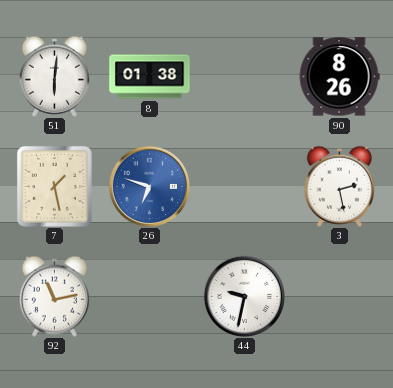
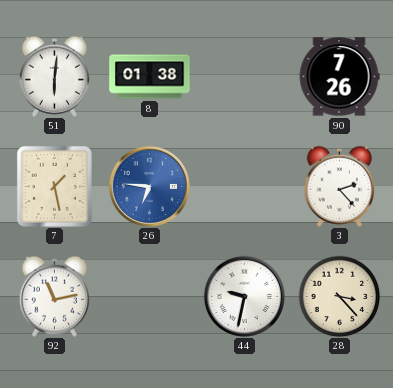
90: 8:26 -> 7:26 (339, 77)
26: 6:48 -> 6:46 (149, 186)
3: 2:28 -> 2:23 (339, 186)
28: none -> 3:23 (339, 296)
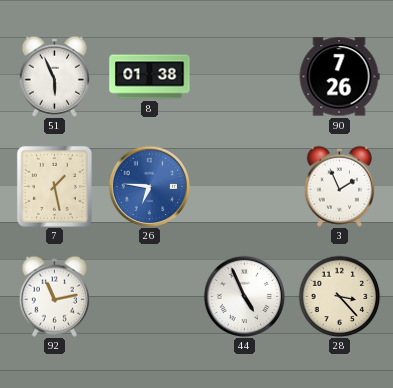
51: 6:01 -> 5:56 (54, 76)
3: 2:23 -> 1:56 (339, 186)
44: 9:32 -> 4:56 (244, 296)
